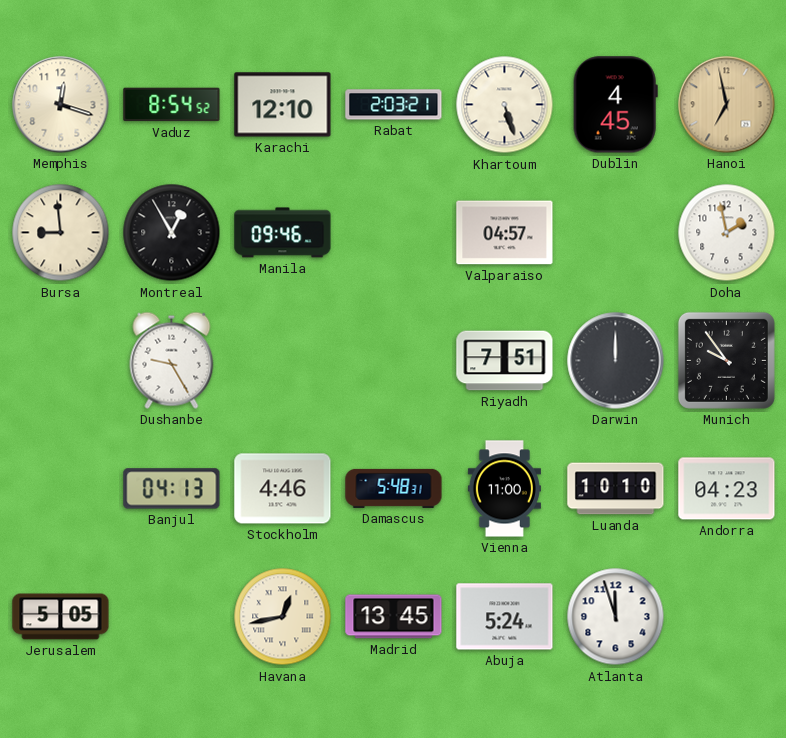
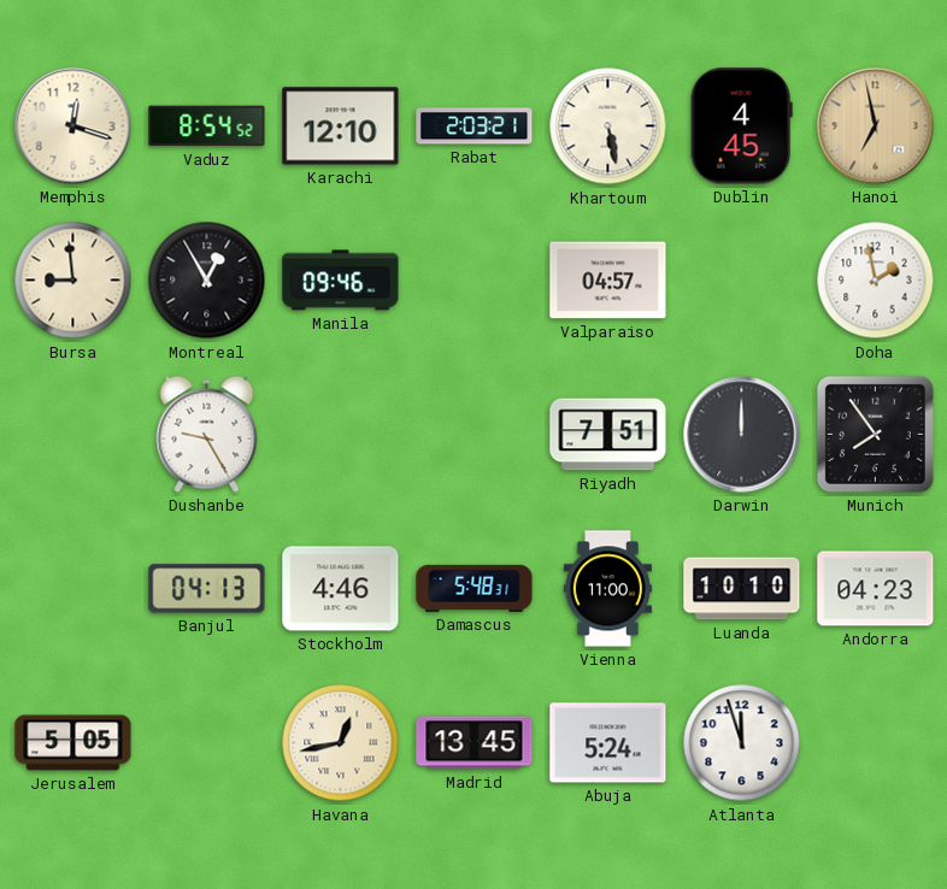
Khartoum: 5:27 -> 5:28 (608, 126)
Munich: 9:54 -> 7:54 (875, 434)
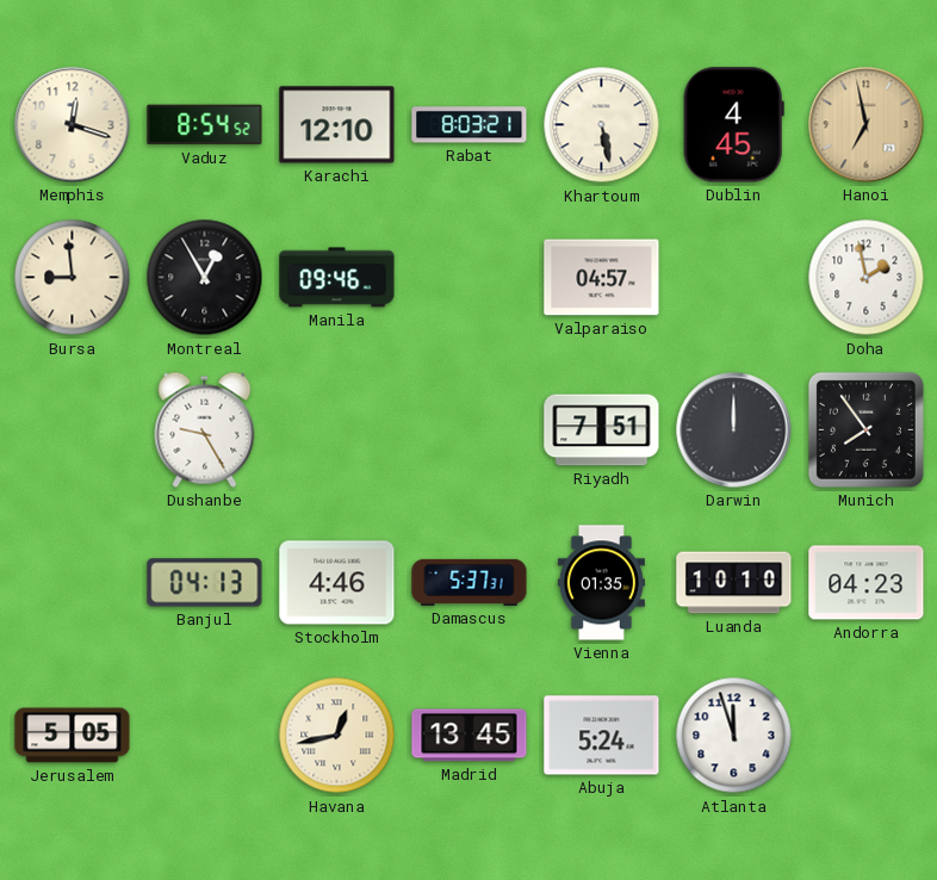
Rabat: 2:03 -> 8:03 (470, 125)
Damascus: 5:48 -> 5:37 (470, 582)
Vienna: 11:00 -> 01:35 (601, 583)
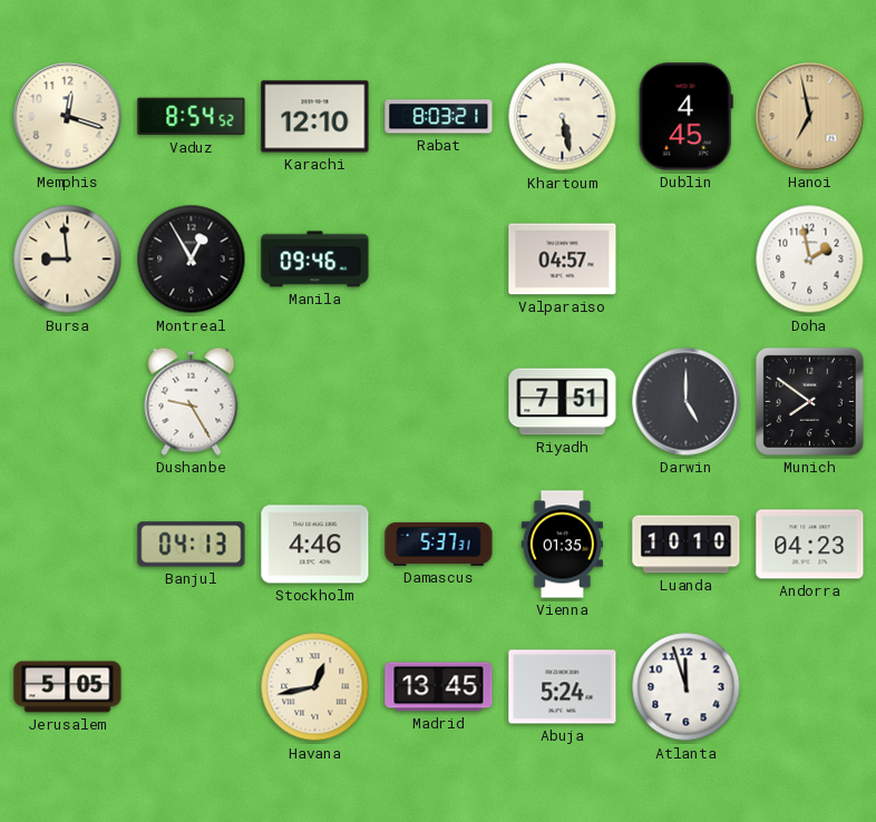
Darwin: 12:00 -> 5:00 (687, 402)
Munich: 7:54 -> 7:51 (809, 401)
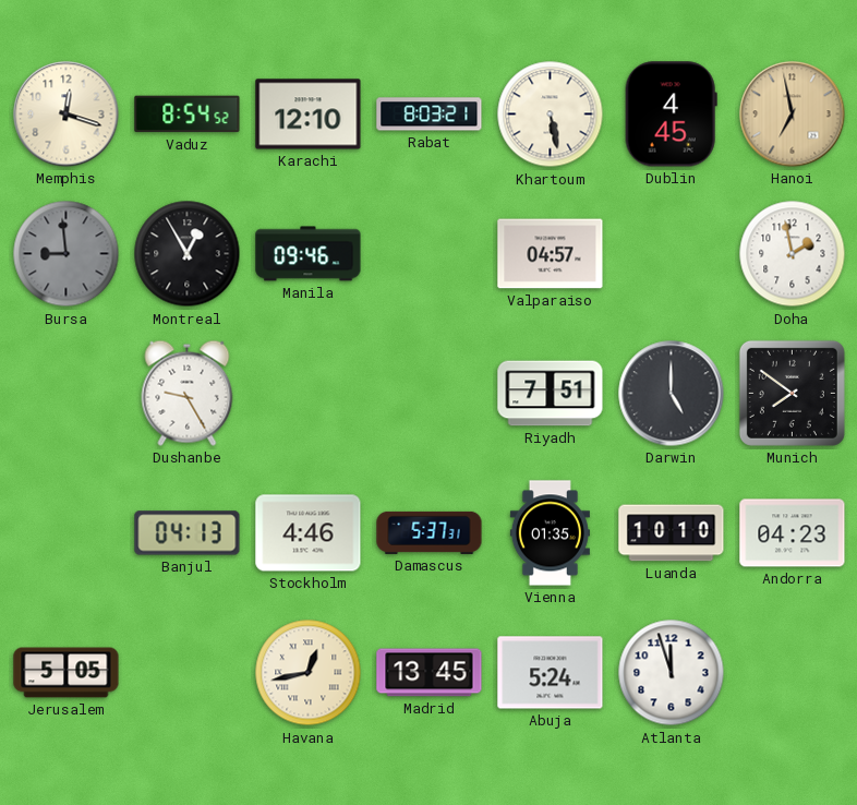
Bursa dial: cream -> grey (67, 254)
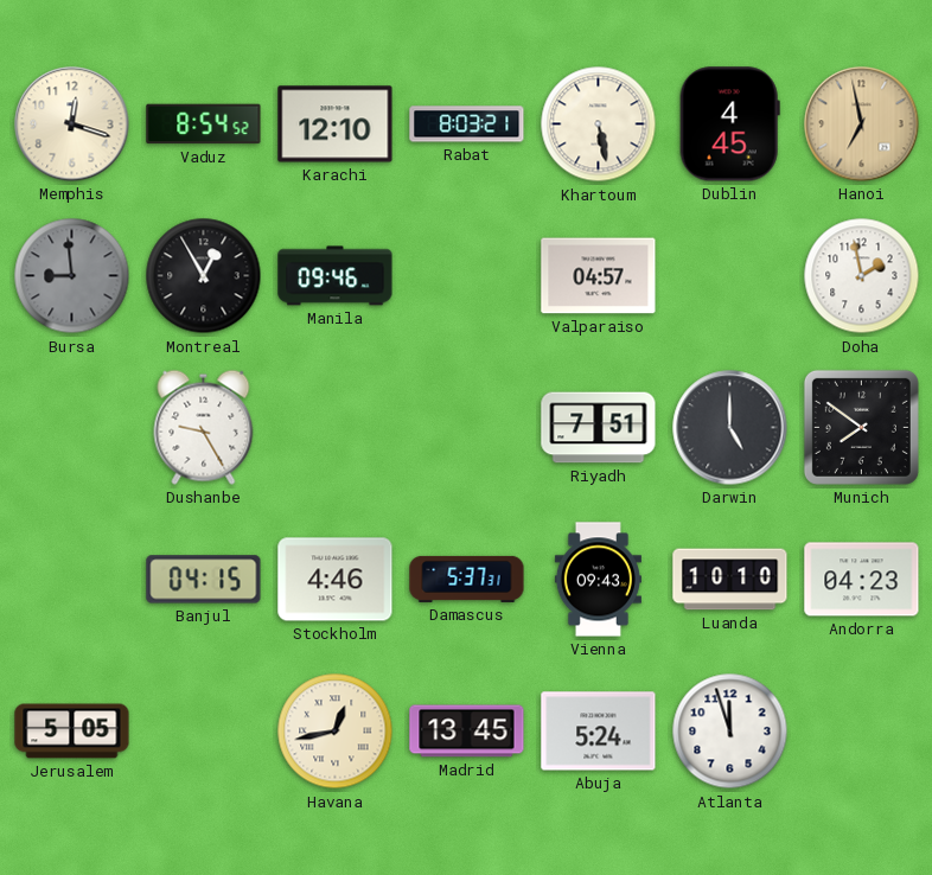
Banjul: 04:13 -> 04:15 (204, 580)
Vienna: 01:35 -> 09:43 (598, 580)
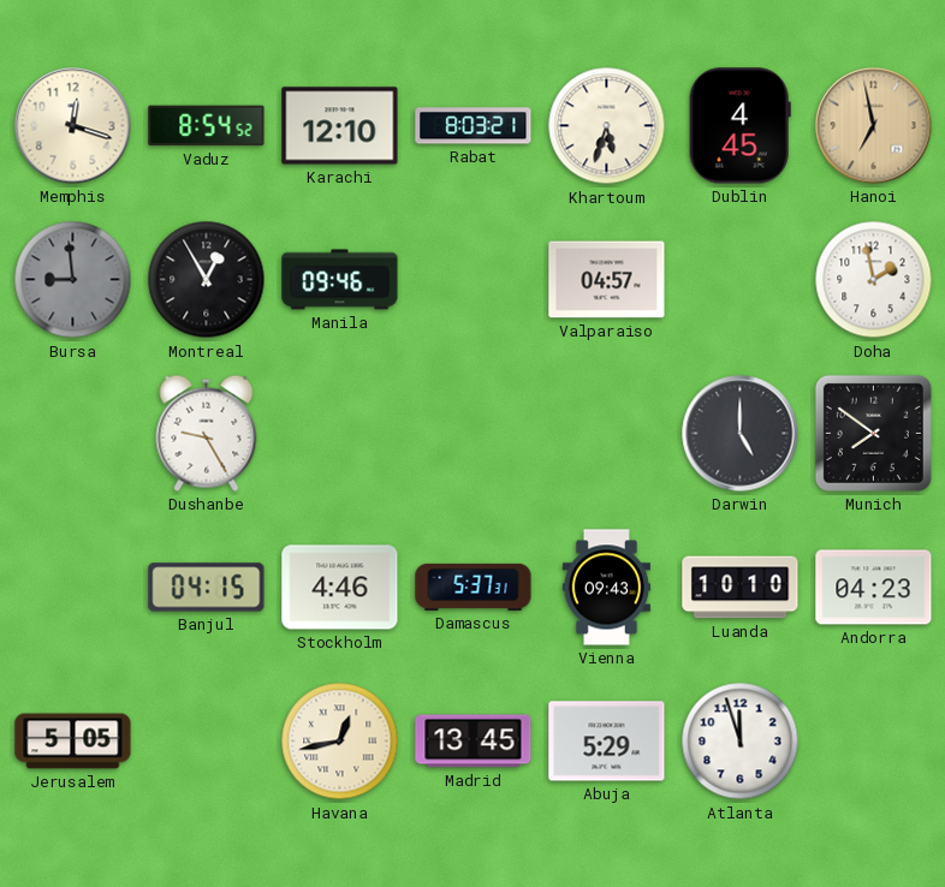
Khartoum: 5:28 -> 5:33 (607, 126)
Riyadh: 7:51 -> none (599, 428)
Abuja: 5:24 -> 5:29 (607, 742)
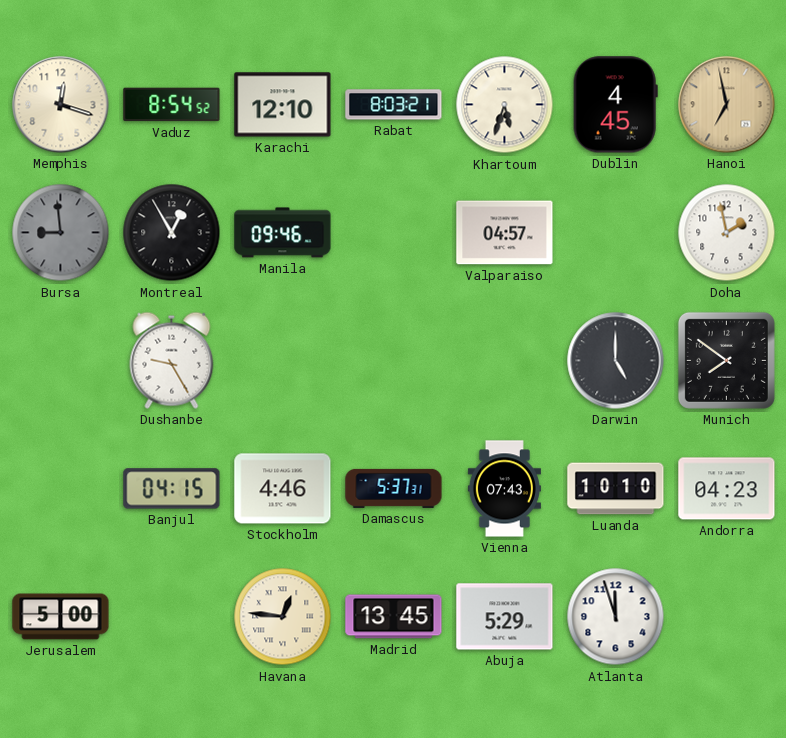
Vienna: 09:43 -> 07:43 (504, 489)
Jerusalem: 5:05 -> 5:00 (61, 617)
Havana: 12:43 -> 12:46 (283, 617)
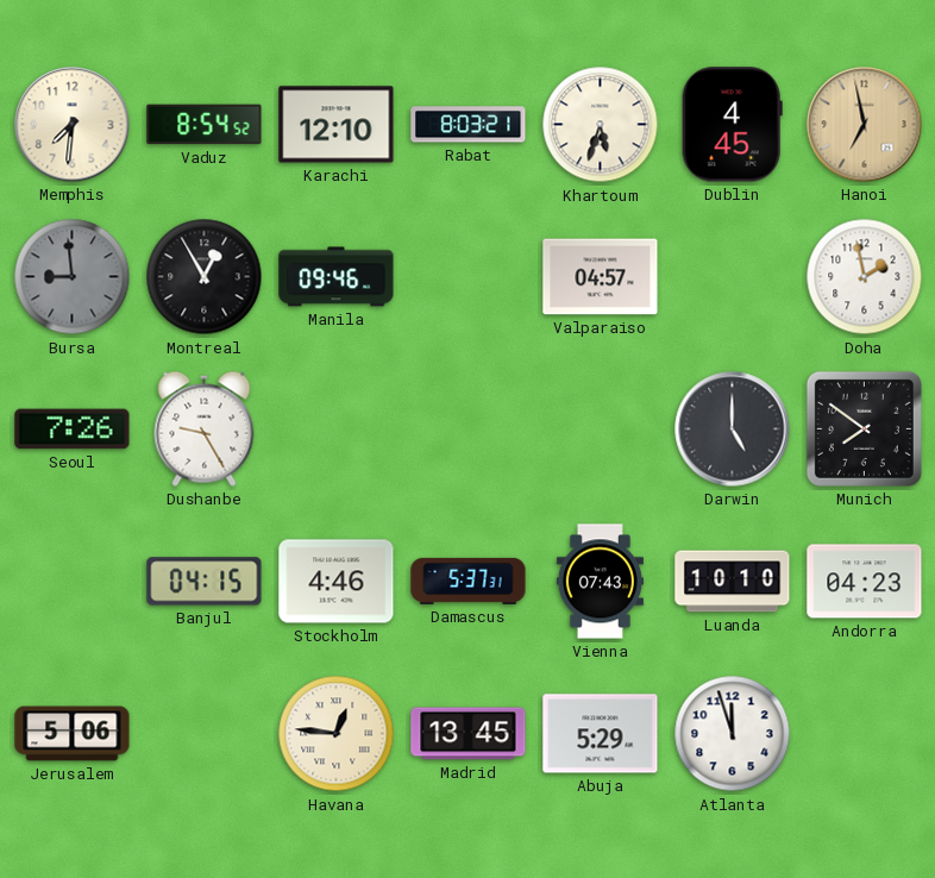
Memphis: 12:18 -> 7:31 (73, 125)
Seoul: none -> 7:26 (73, 429)
Jerusalem: 5:00 -> 5:06 (73, 734)
